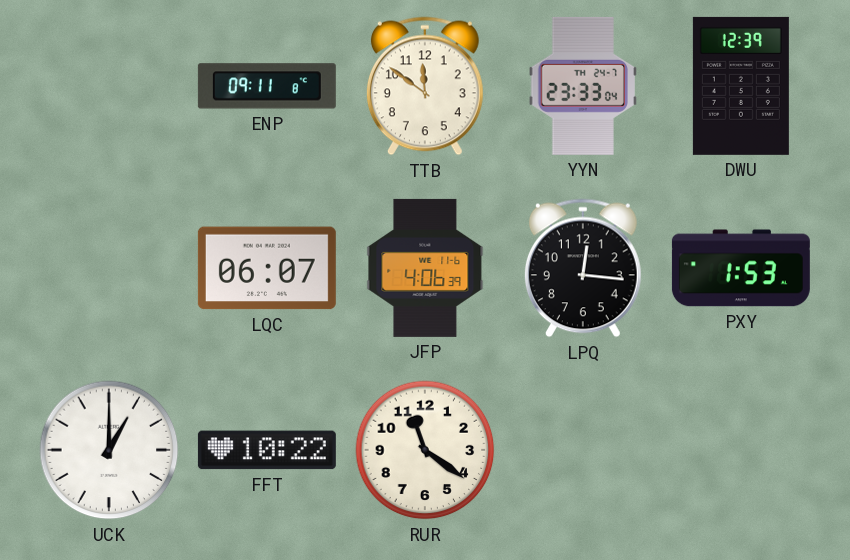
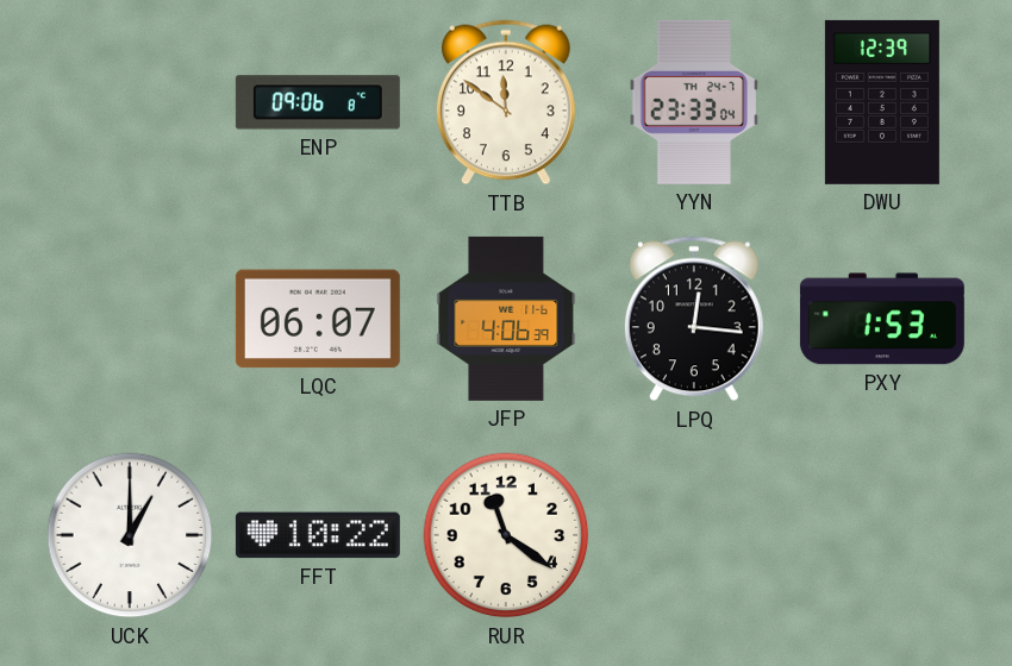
ENP: 09:11 -> 09:06 (318, 102)
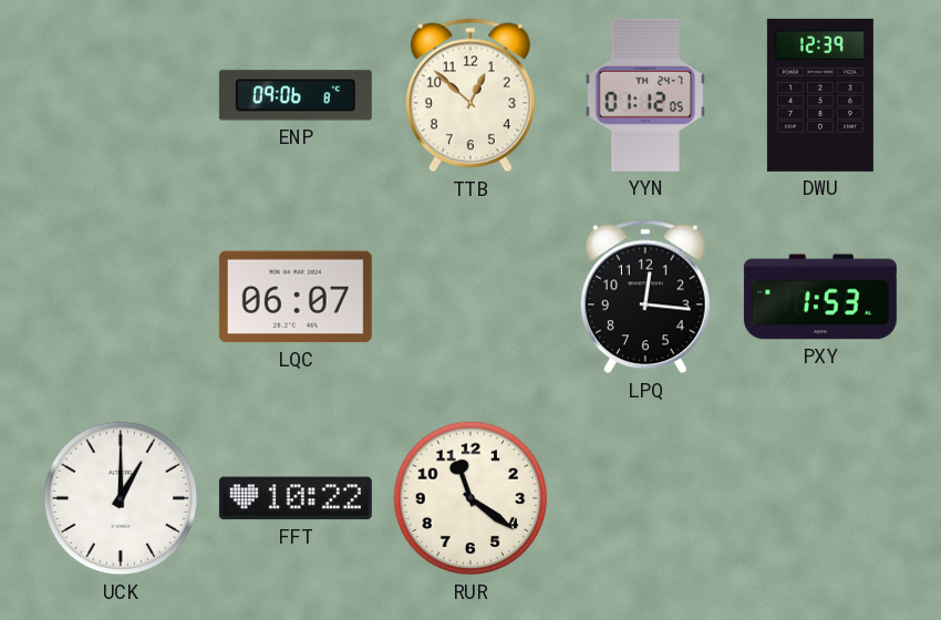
TTB: 11:51 -> 12:52 (471, 95)
YYN: 23:33 -> 01:12 (644, 95)
JFP: 4:06 -> none (506, 319)
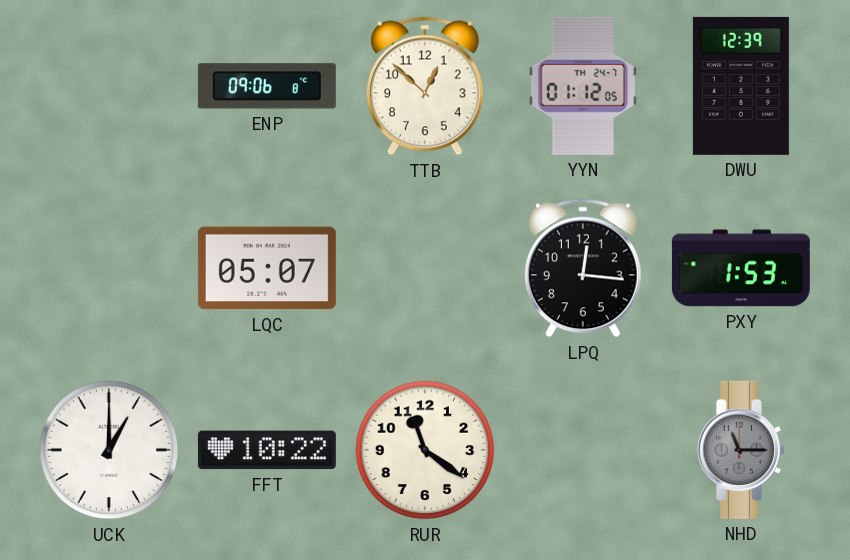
LQC: 06:07 -> 05:07 (267, 268)
NHD: none -> 11:15 (742, 450)
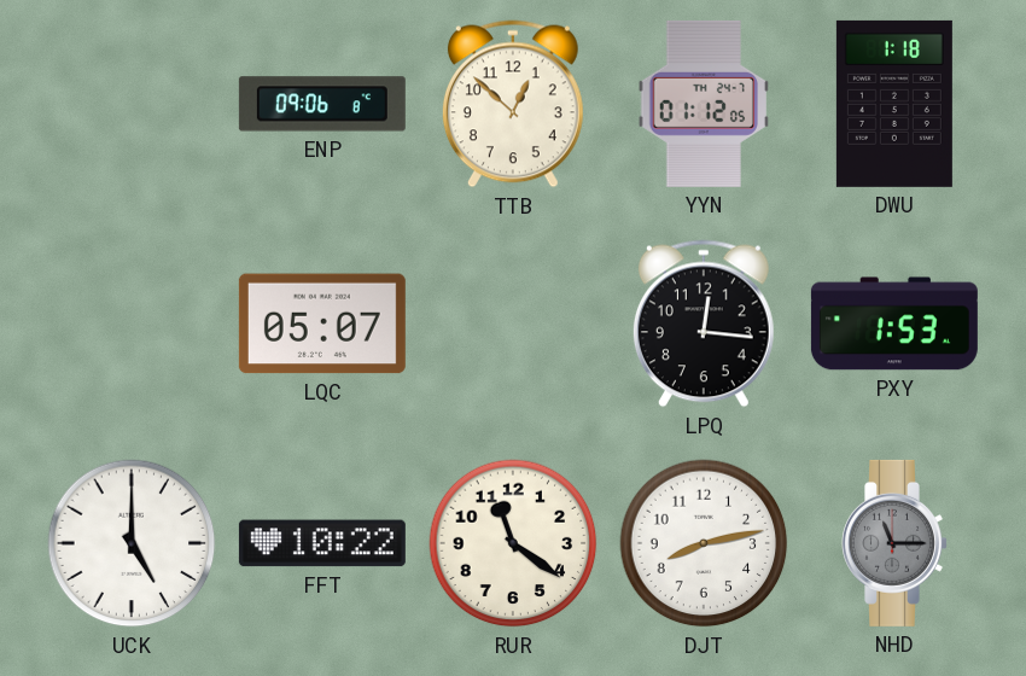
DWU: 12:39 -> 1:18 (894, 104)
UCK: 1:00 -> 5:00 (132, 543)
DJT: none -> 8:13 (704, 543)
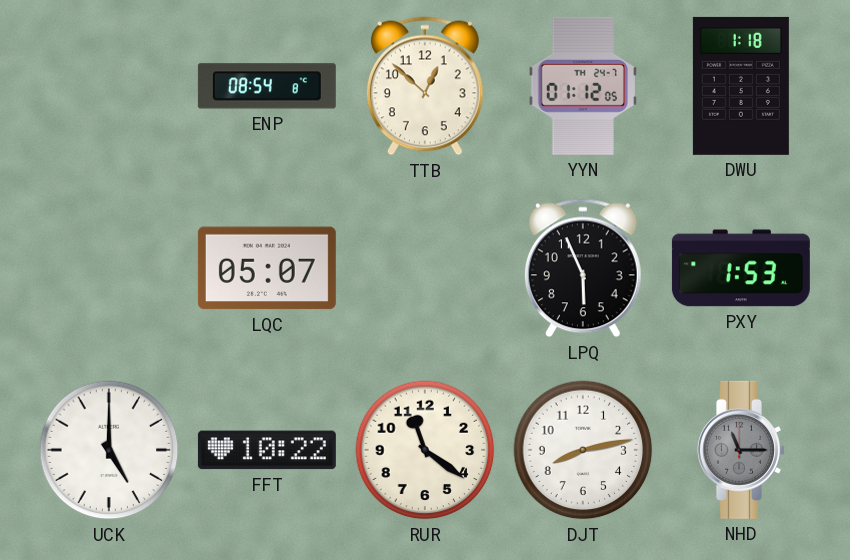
ENP: 09:06 -> 08:54 (267, 86)
LPQ: 12:16 -> 5:56 (583, 268)
